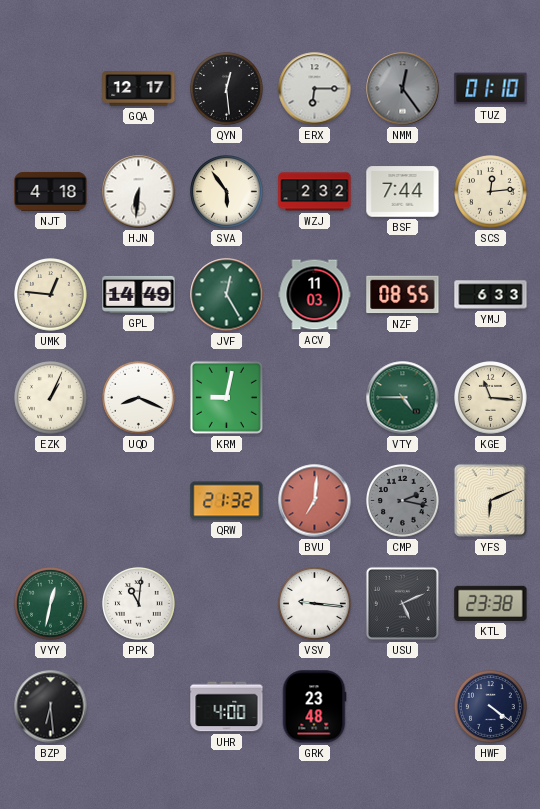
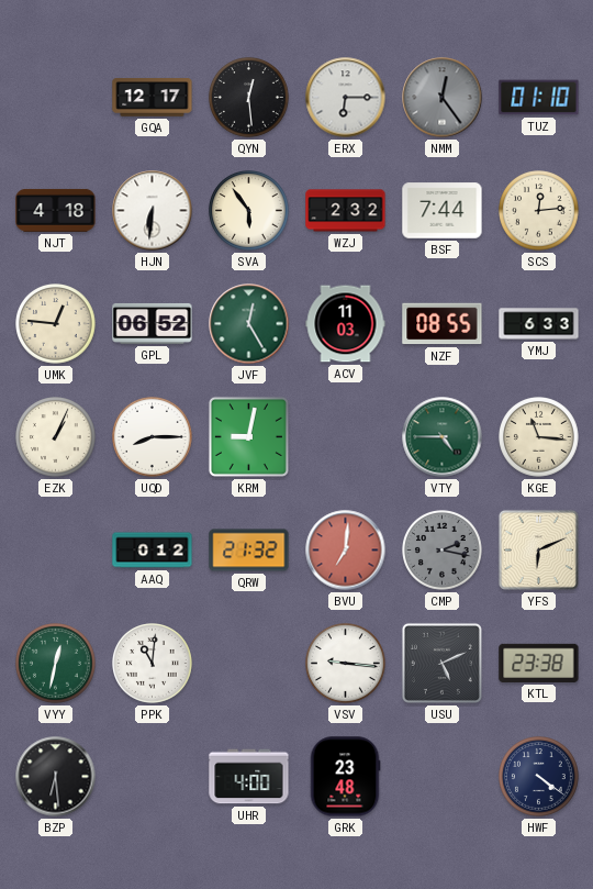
GPL: 14:49 -> 06:52 (153, 323)
UQD: 8:19 -> 8:15 (153, 437)
AAQ: none -> 0:12 (153, 551)
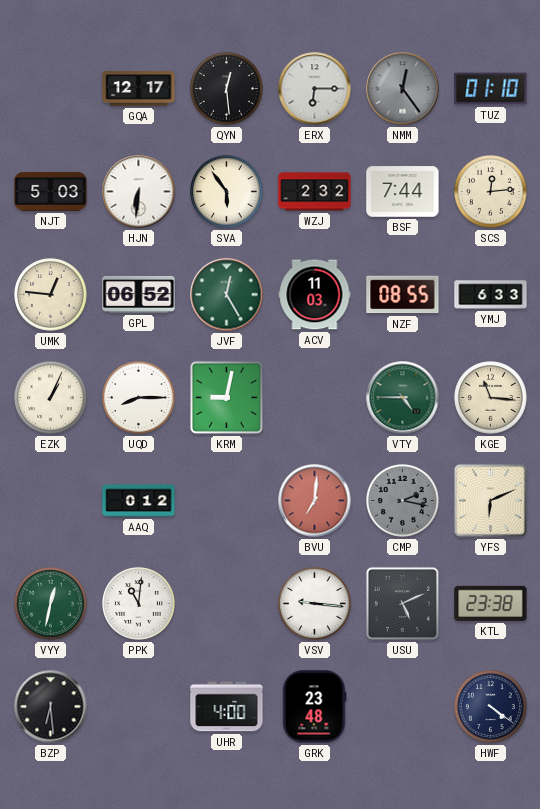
NJT: 4:18 -> 5:03 (51, 191)
QRW: 21:32 -> none (249, 551)
